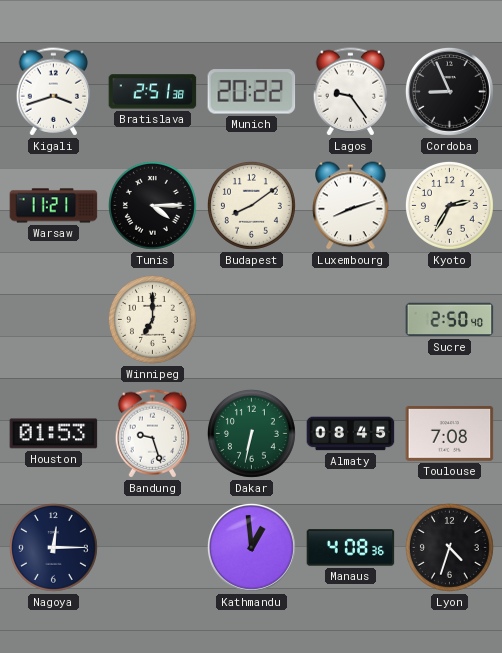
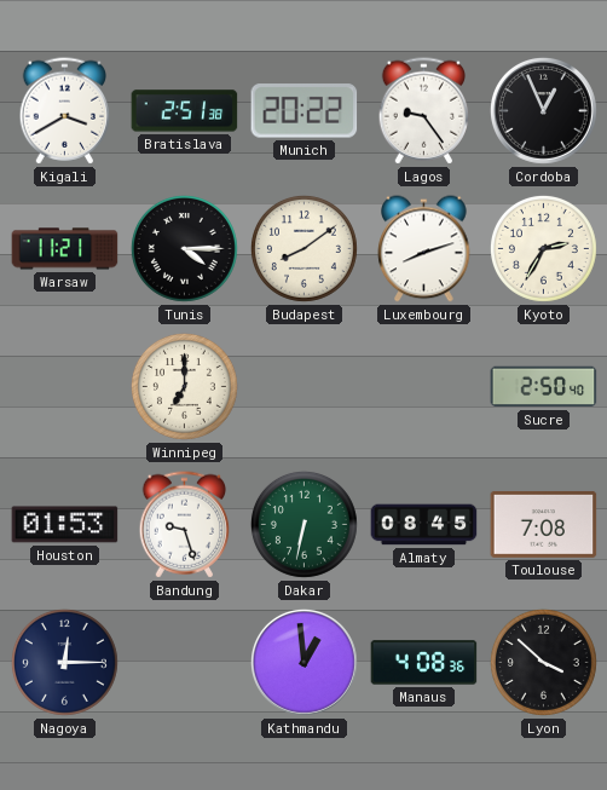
Kigali: 3:42 -> 3:40 (65, 111)
Cordoba: 8:56 -> 12:56 (543, 110)
Lyon: 4:33 -> 3:52 (543, 662)
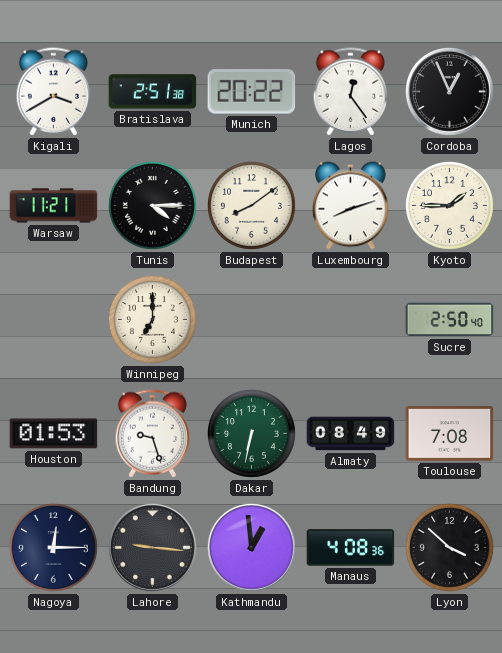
Lagos: 9:24 -> 12:24 (351, 92)
Kyoto: 2:35 -> 1:45 (449, 205)
Almaty: 08:45 -> 08:49 (351, 434)
Lahore: none -> 9:16 (152, 547)
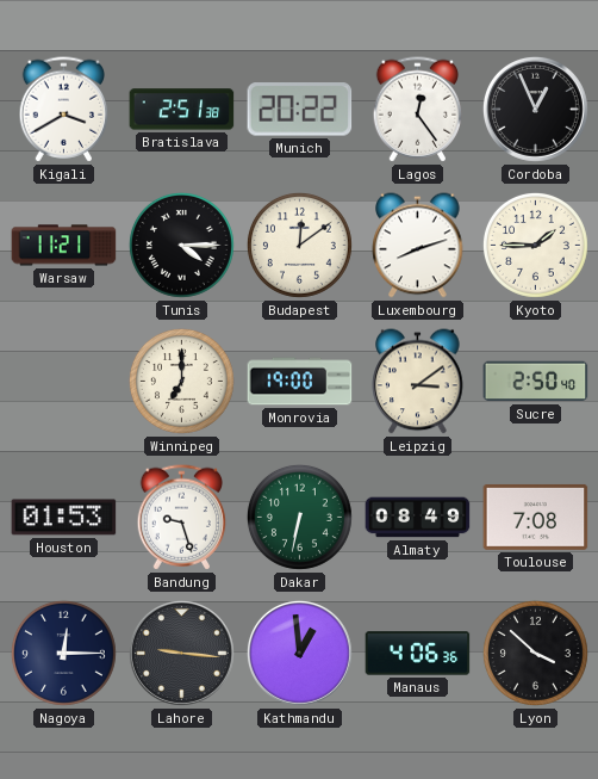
Budapest: 8:09 -> 12:09 (299, 245)
Monrovia: none -> 19:00 (300, 382)
Leipzig: none -> 3:09 (418, 382)
Manaus: 4:08 -> 4:06 (418, 654)
